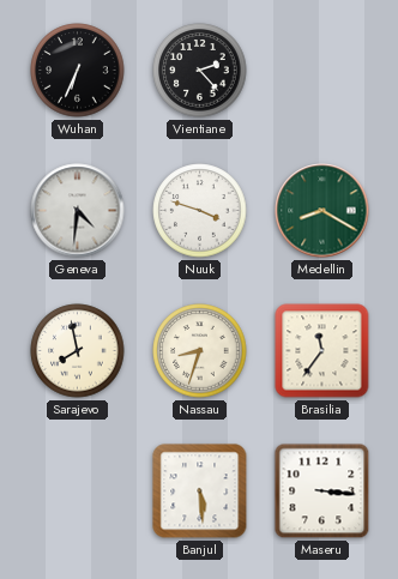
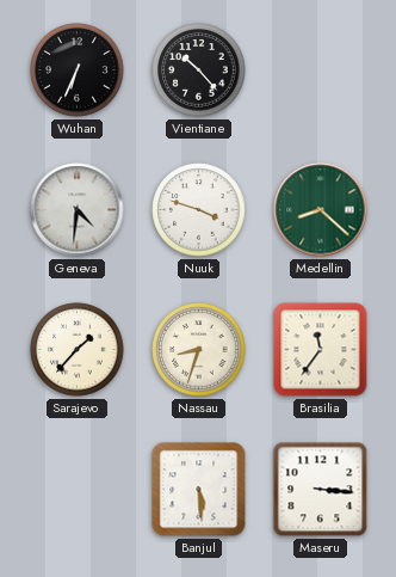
Vientiane: 2:23 -> 10:23 (199, 70)
Medellin: 8:20 -> 8:22 (321, 210)
Sarajevo: 7:58 -> 1:37 (78, 350)
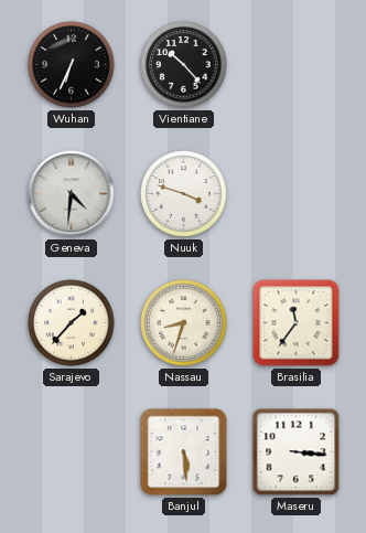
Medellin: 8:22 -> none (321, 210)
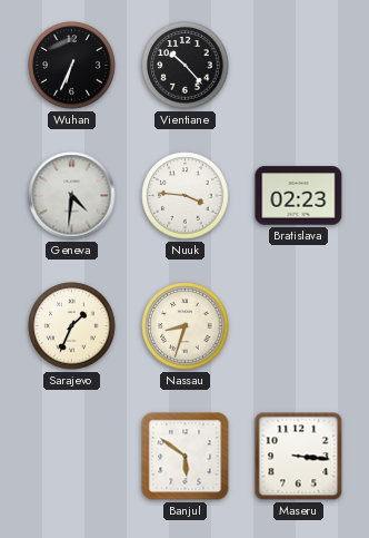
Nuuk: 3:48 -> 3:46 (186, 196)
Bratislava: none -> 02:23 (299, 196)
Sarajevo: 1:37 -> 1:34 (72, 326)
Brasilia: 11:36 -> none (297, 323)
Banjul: 5:29 -> 5:51 (186, 457)
